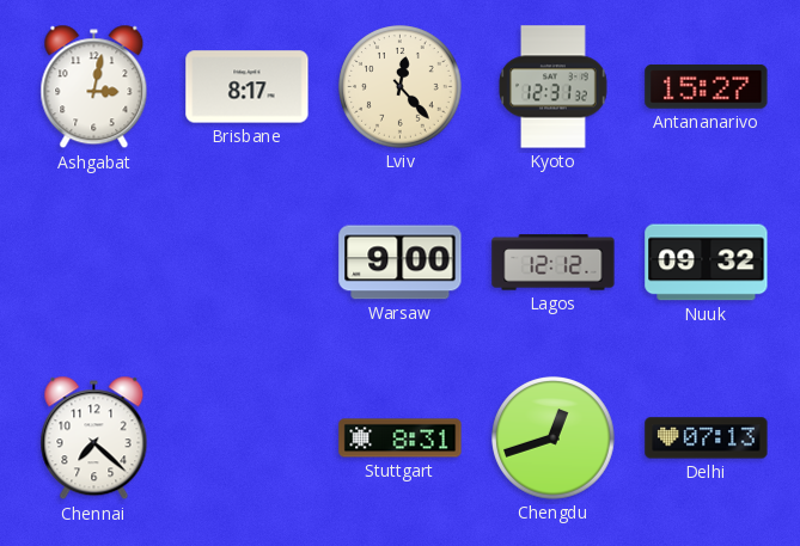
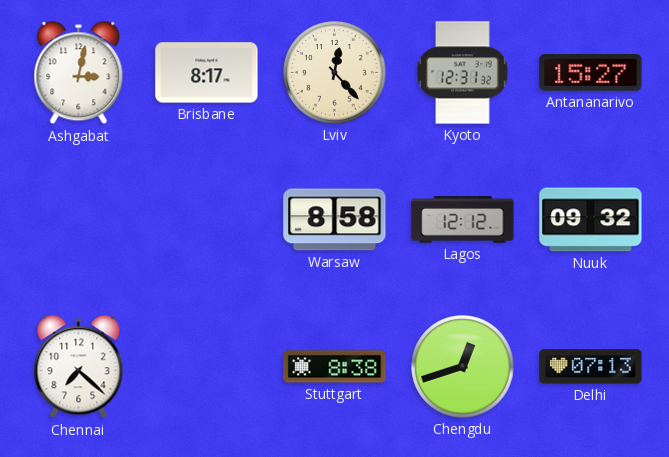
Warsaw: 9:00 -> 8:58 (335, 220)
Stuttgart: 8:31 -> 8:38 (335, 367)
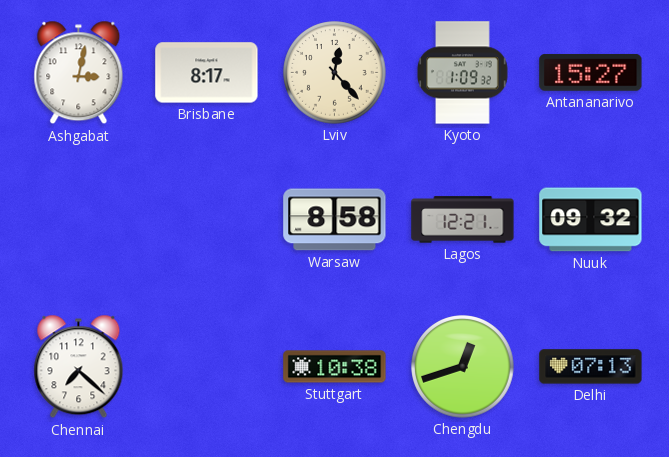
Kyoto: 12:31 -> 1:09 (463, 73)
Lagos: 12:12 -> 12:21 (463, 220)
Stuttgart: 8:38 -> 10:38 (335, 367)
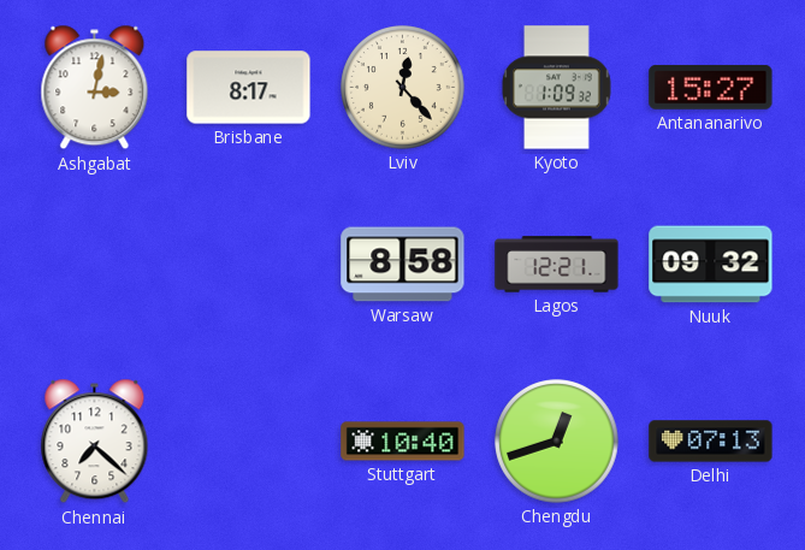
Stuttgart: 10:38 -> 10:40 (403, 442)
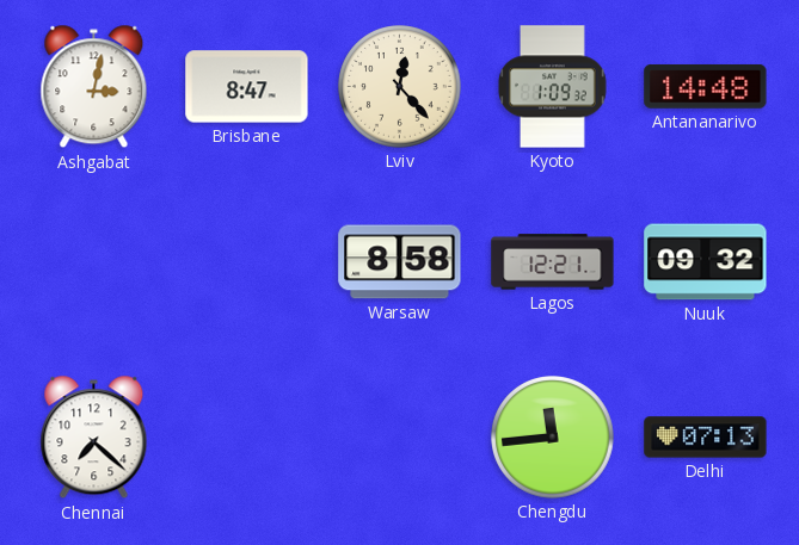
Brisbane: 8:17 -> 8:47 (247, 87)
Antananarivo: 15:27 -> 14:48 (706, 86)
Stuttgart: 10:40 -> none (403, 442)
Chengdu: 12:42 -> 11:44 (553, 438)
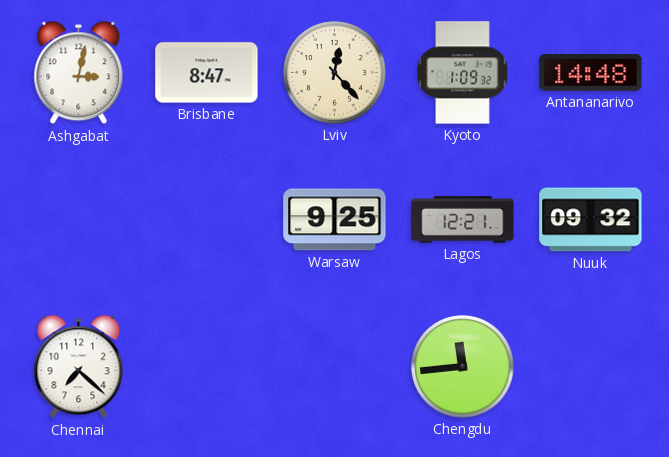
Warsaw: 8:58 -> 9:25 (335, 220)
Delhi: 07:13 -> none (706, 438)
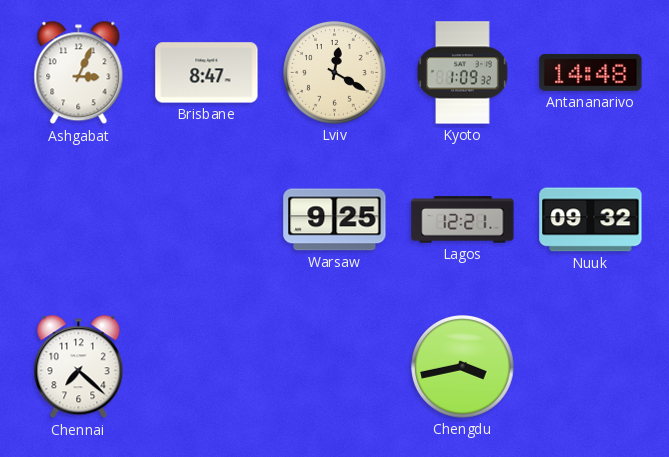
Ashgabat: 3:02 -> 3:04 (79, 73)
Lviv: 12:23 -> 12:20 (335, 73)
Chengdu: 11:44 -> 3:43 (463, 367)
